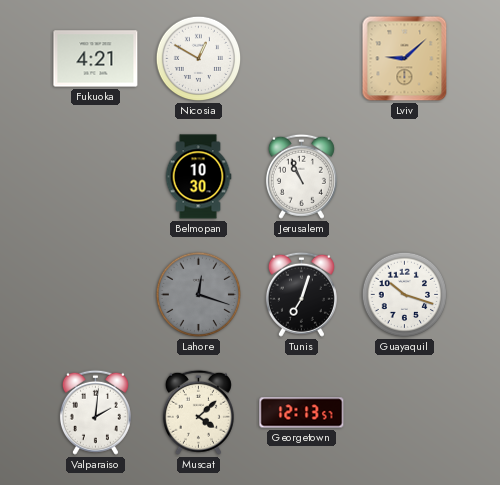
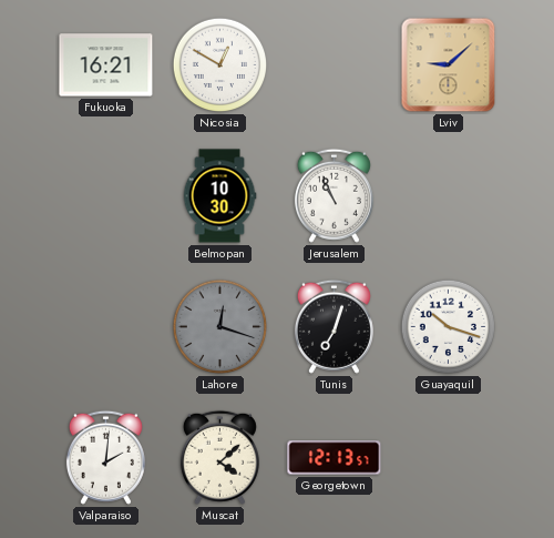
Fukuoka: 4:21 -> 16:21 (106, 65)
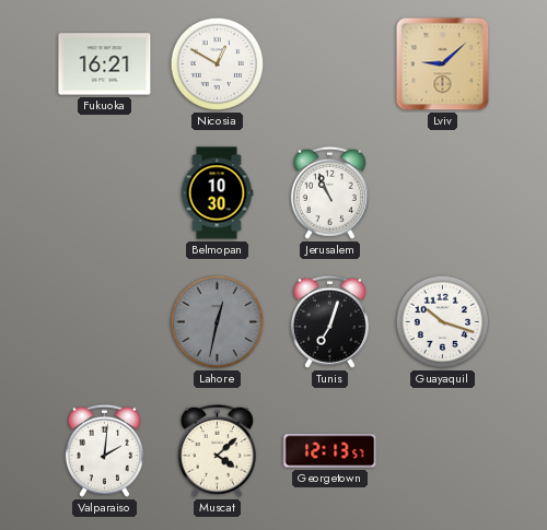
Lahore: 12:18 -> 12:32 (218, 322)
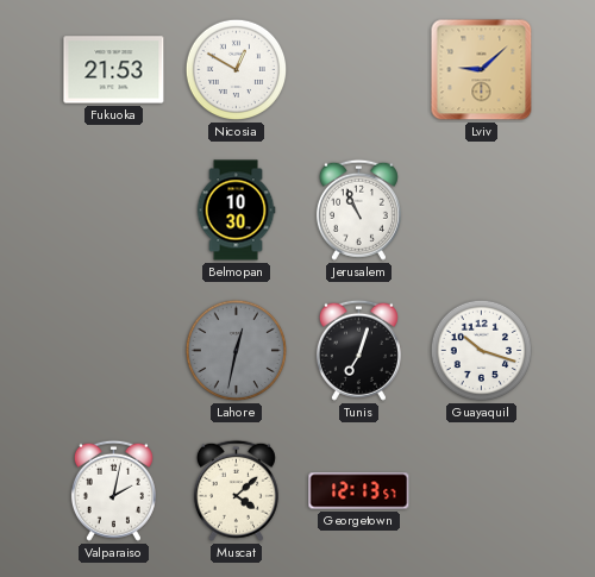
Fukuoka: 16:21 -> 21:53 (114, 70)
Valparaiso: 2:01 -> 2:02 (113, 490)
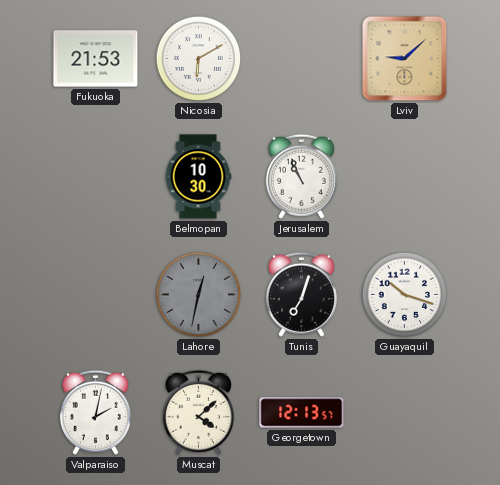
Nicosia: 12:50 -> 6:10 (199, 59)
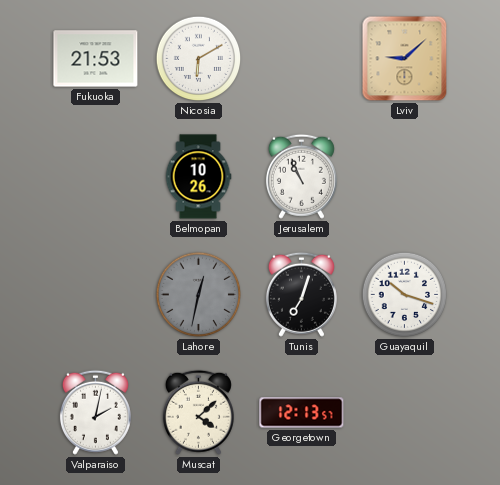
Belmopan: 10:30 -> 10:26 (198, 177)
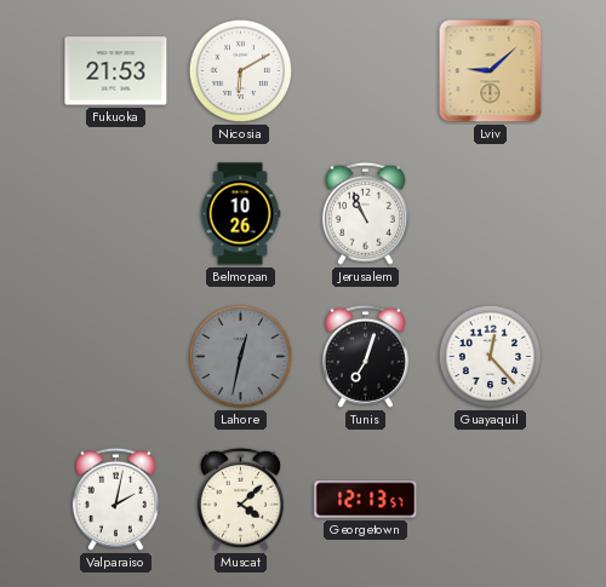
Guayaquil: 10:18 -> 12:23 (491, 357)
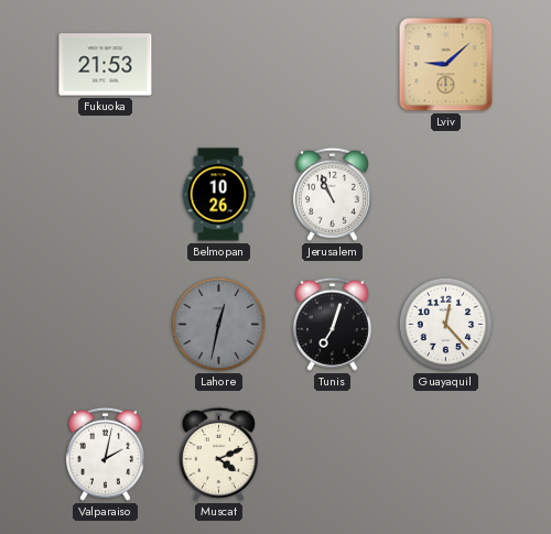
Nicosia: 6:10 -> none (241, 71)
Muscat: 4:08 -> 4:11 (218, 454)
Georgetown: 12:13 -> none (366, 500)
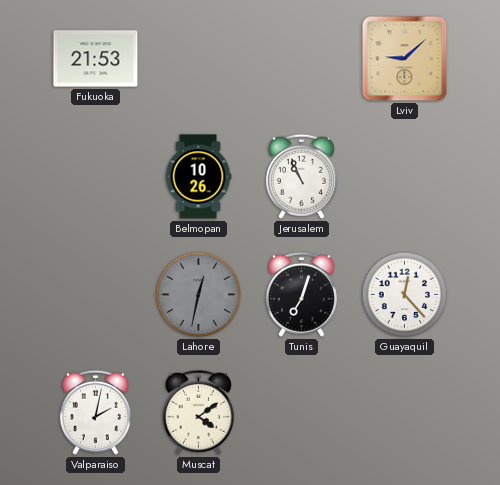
Muscat: 4:11 -> 4:09 (198, 412)
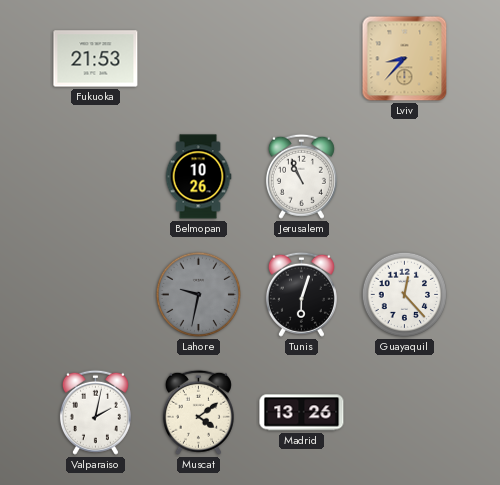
Lviv: 9:08 -> 8:37 (405, 59)
Lahore: 12:32 -> 9:32 (199, 295)
Tunis: 7:03 -> 6:03 (301, 294)
Madrid: none -> 13:26 (302, 413)
